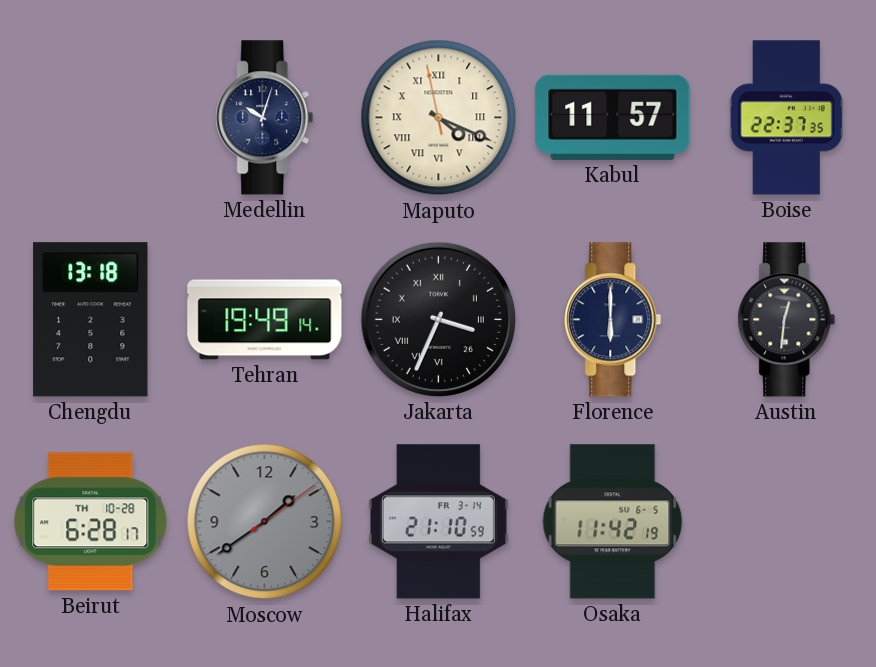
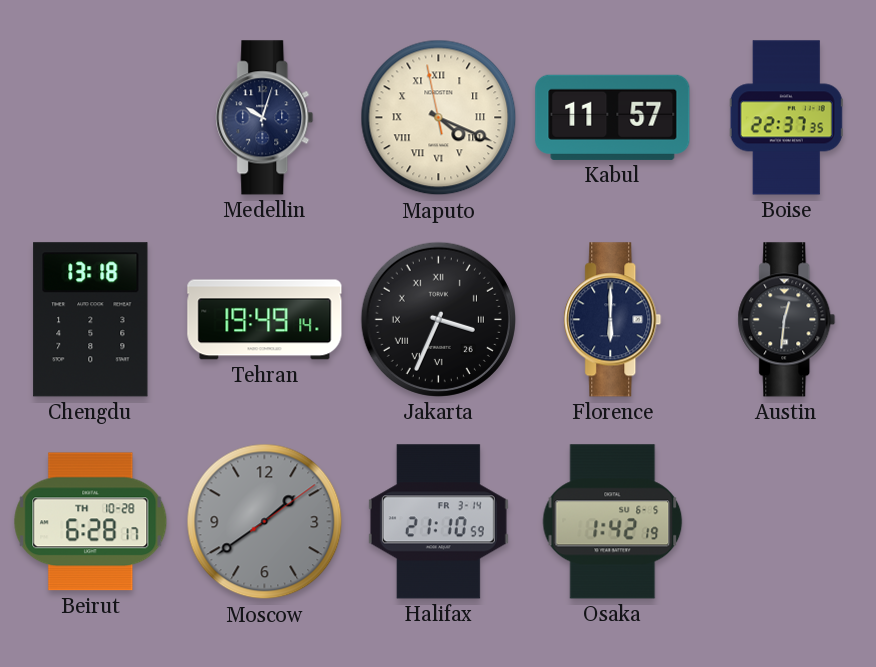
Osaka: 11:42 -> 1:42 (613, 522)
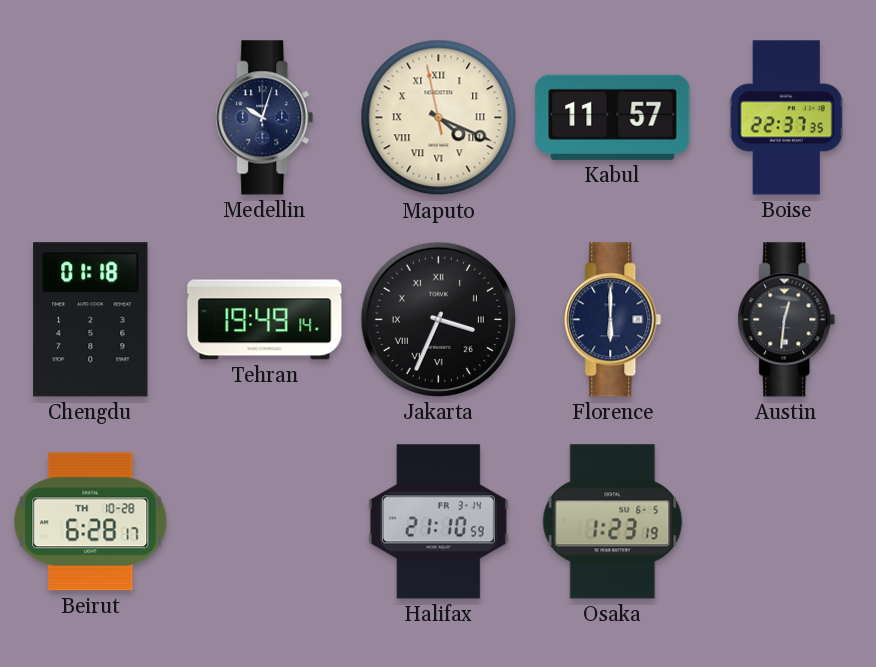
Chengdu: 13:18 -> 01:18 (91, 320)
Moscow: 1:39 -> none (265, 522)
Osaka: 1:42 -> 1:23 (613, 522)
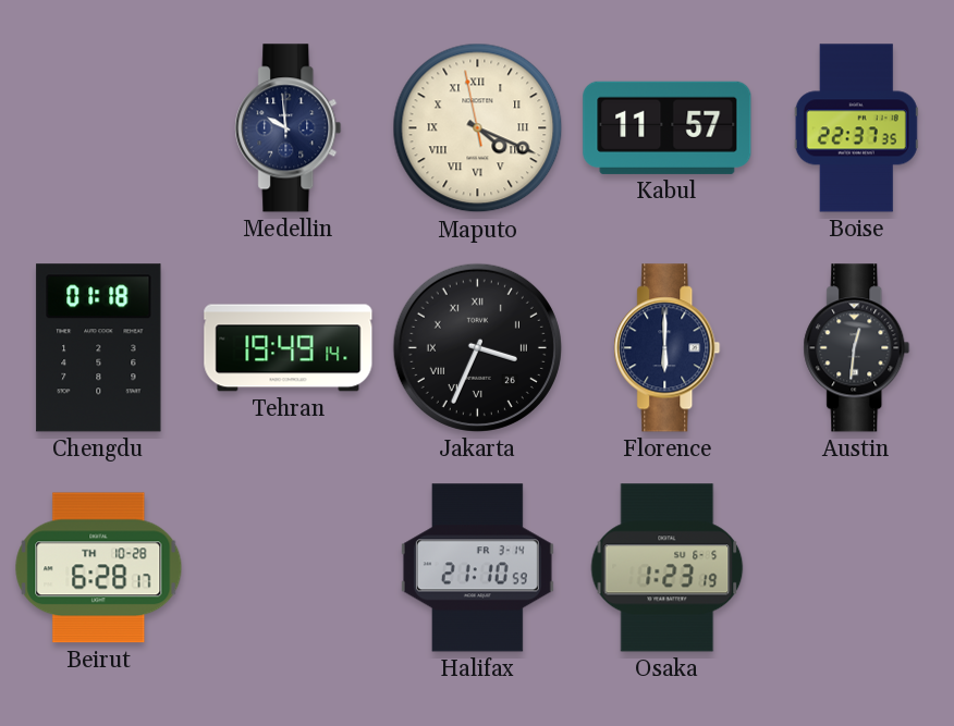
Medellin: 10:03 -> 9:59 (289, 128)
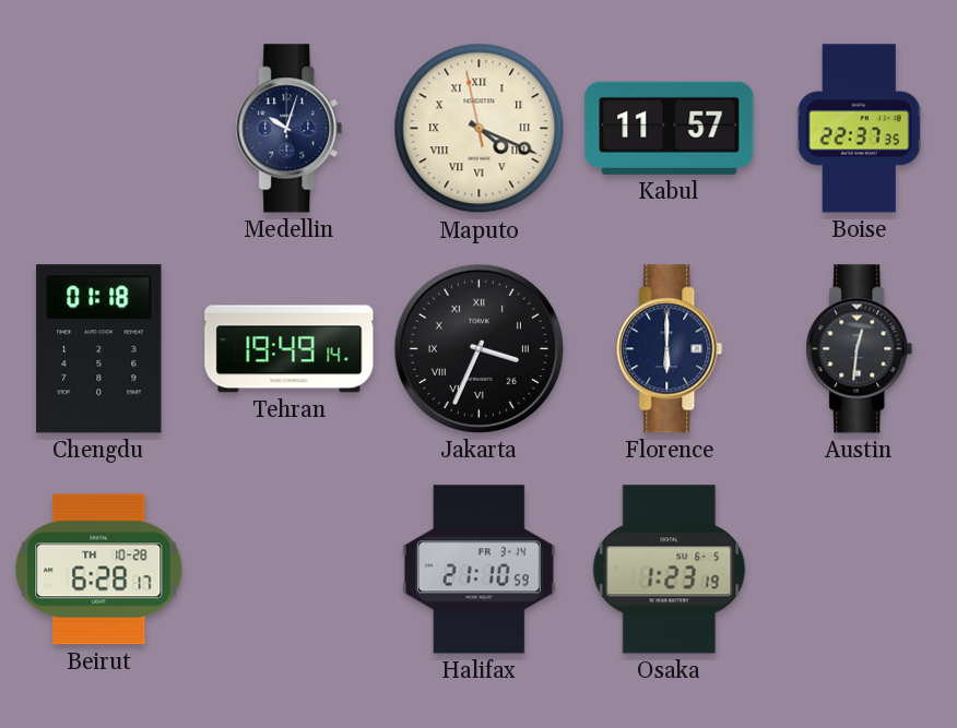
Medellin: 9:59 -> 10:03 (290, 129)
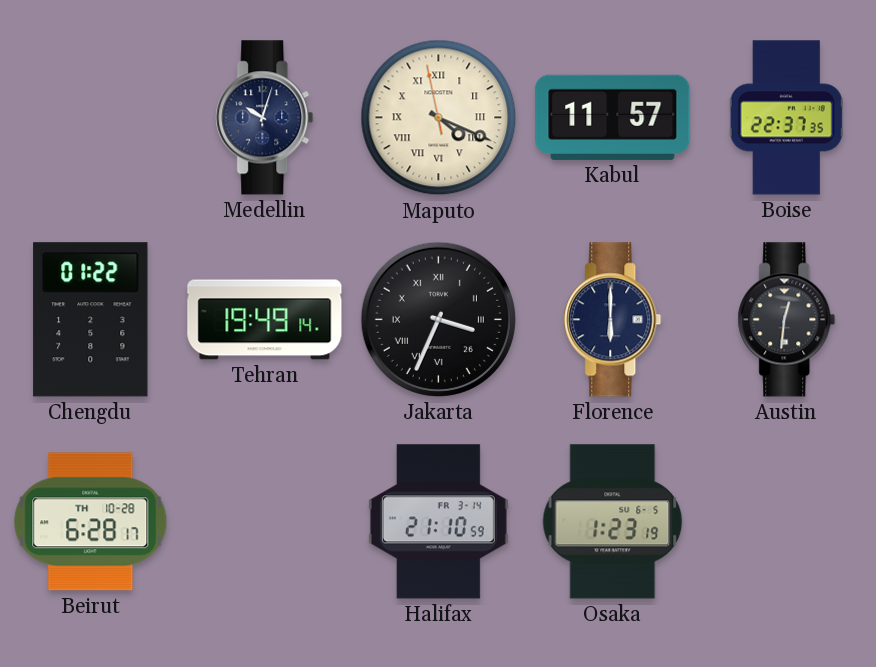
Chengdu: 01:18 -> 01:22 (91, 320)
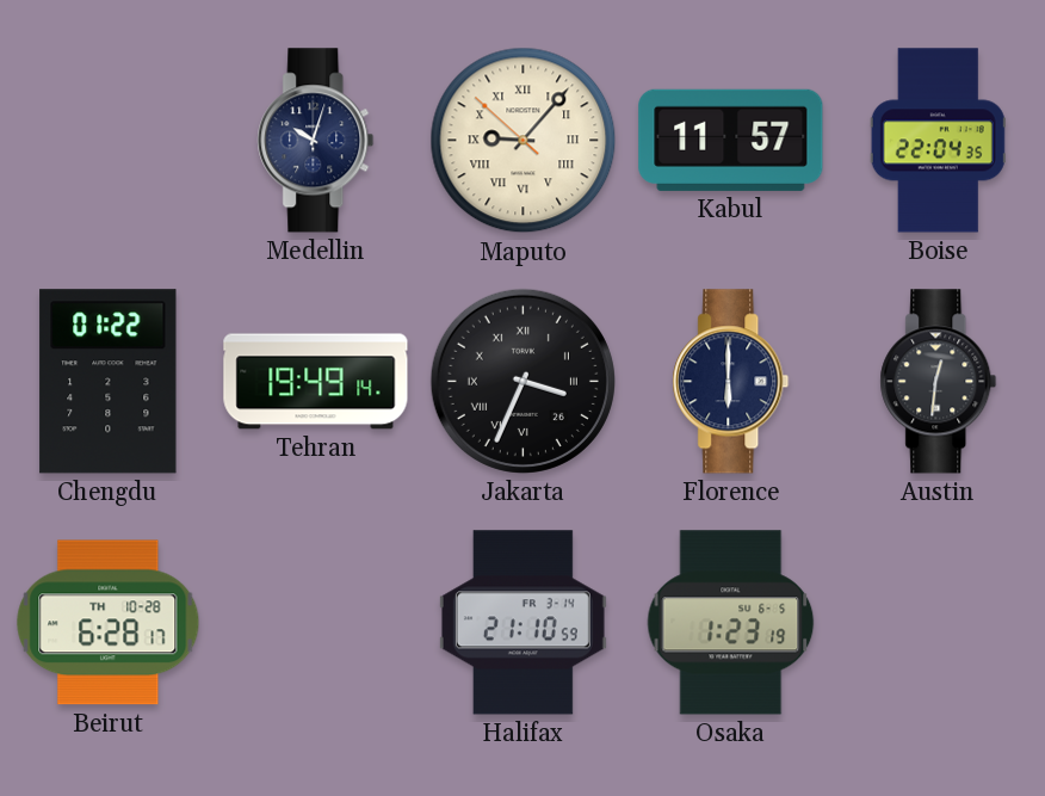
Maputo: 4:18 -> 9:06 (524, 141)
Boise: 22:37 -> 22:04 (938, 141)
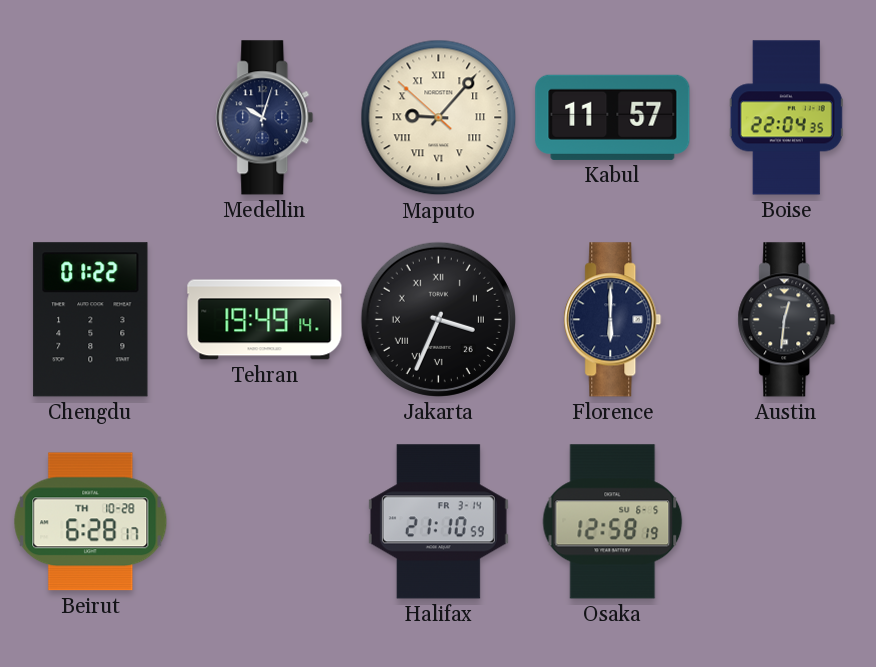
Osaka: 1:23 -> 12:58 (613, 522)
